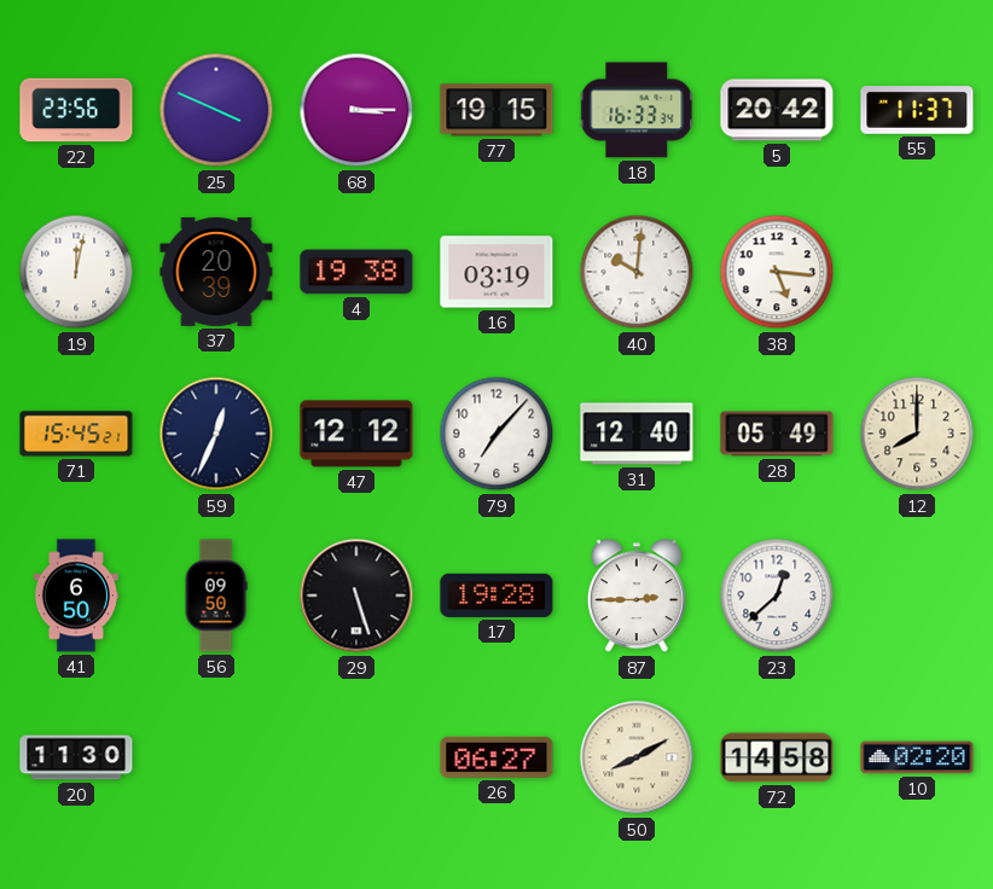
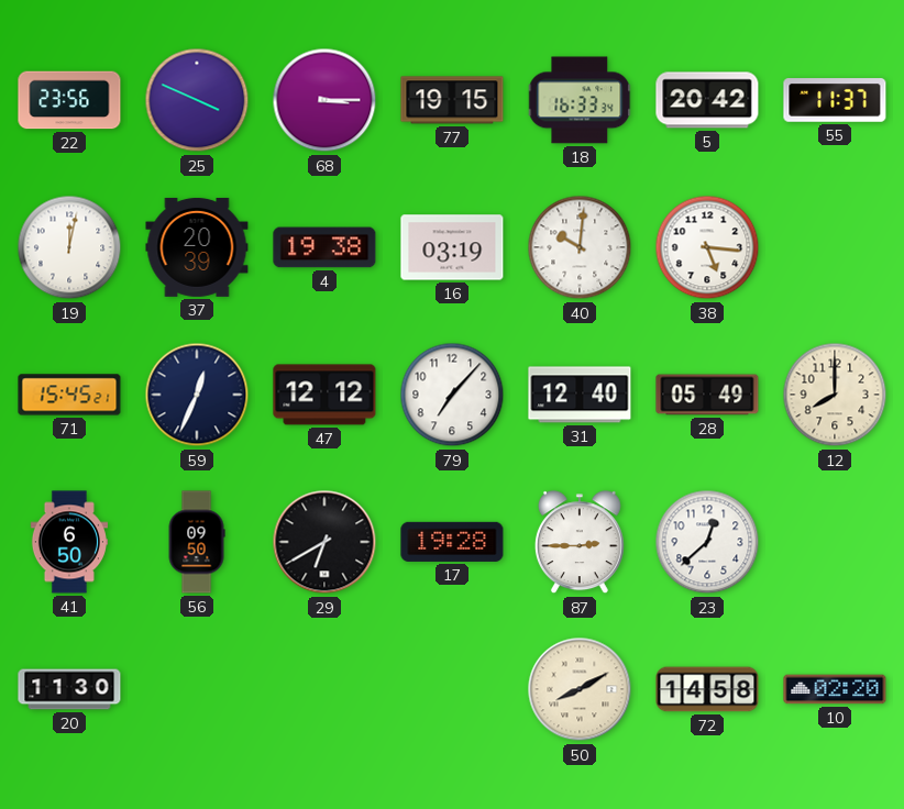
29: 5:27 -> 6:40 (324, 542)
26: 06:27 -> none (496, 757)
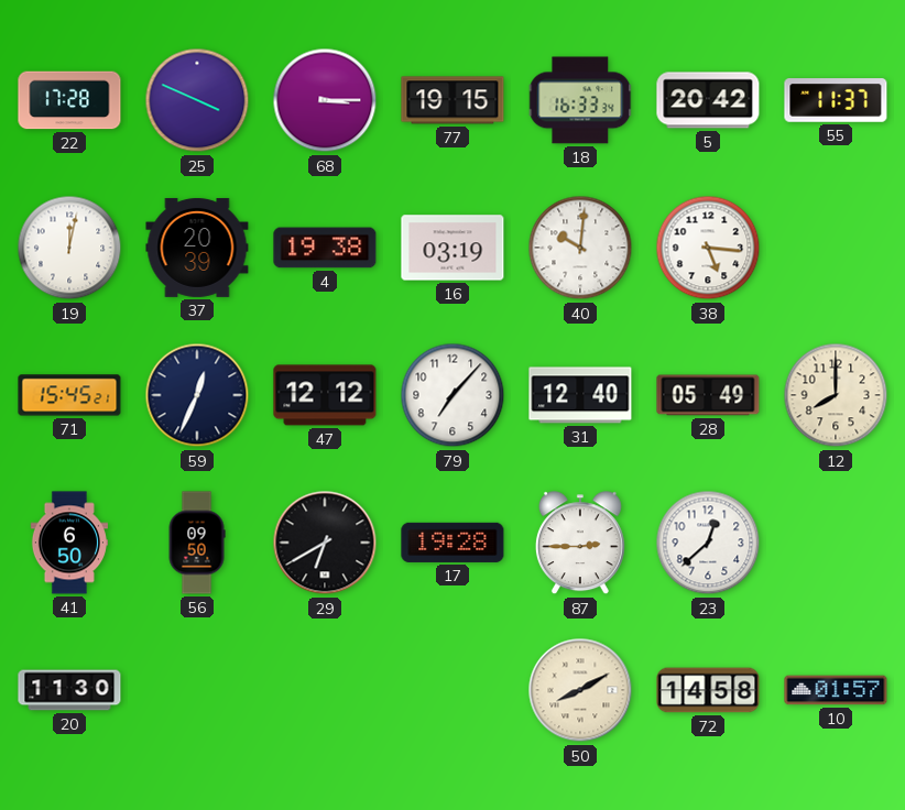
22: 23:56 -> 17:28 (69, 100)
10: 02:20 -> 01:57 (836, 690)
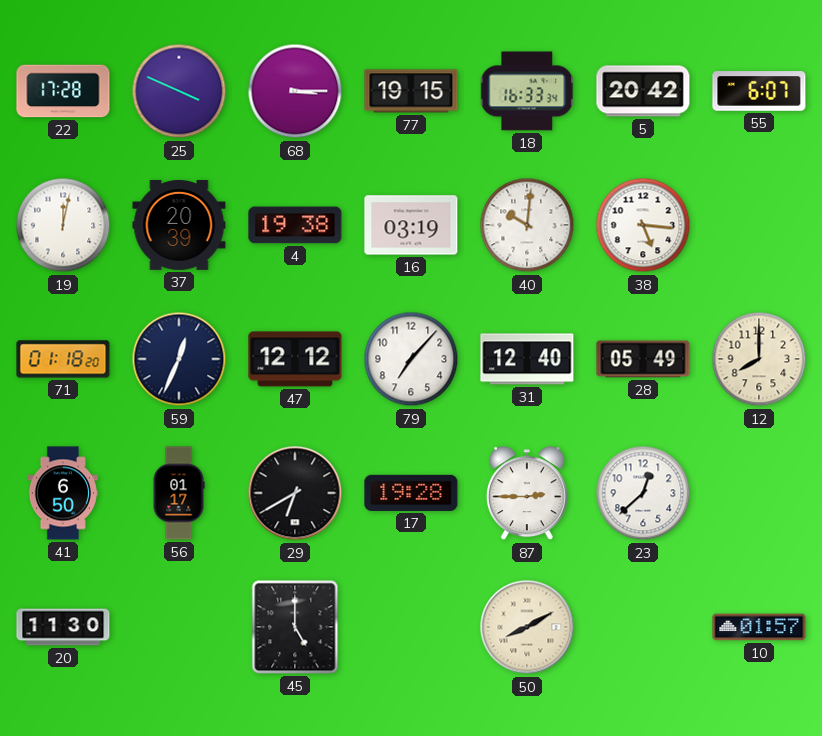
55: 11:37 -> 6:07 (759, 91)
71: 15:45 -> 01:18 (63, 359)
56: 09:50 -> 01:17 (179, 493)
45: none -> 5:00 (295, 627)
72: 14:58 -> none (708, 690)
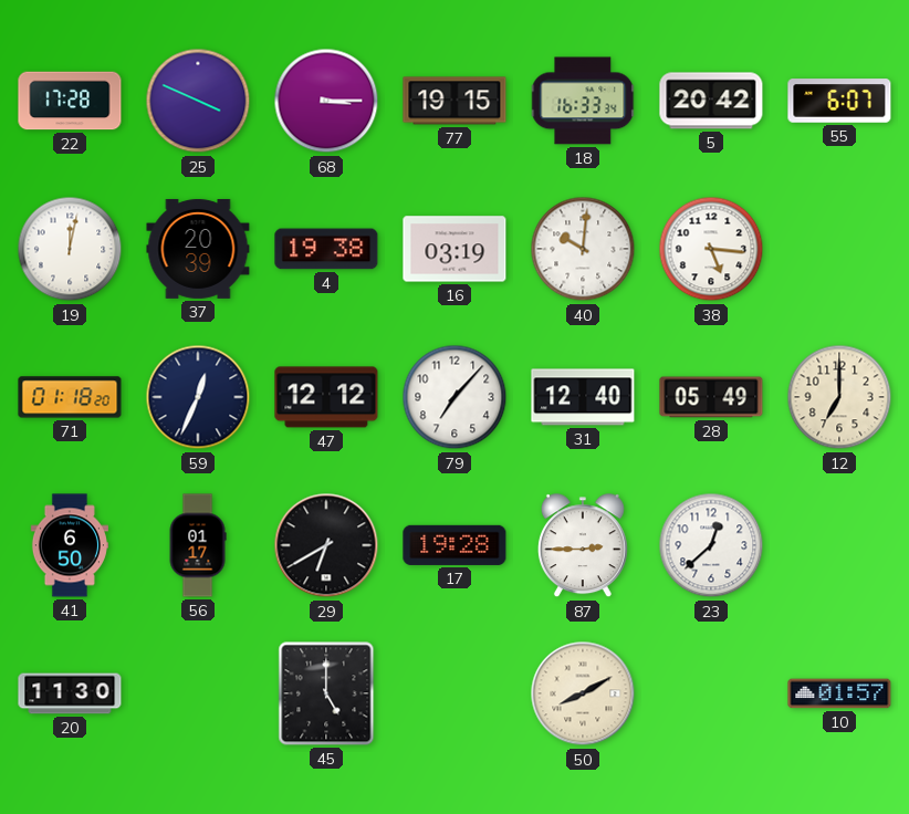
12: 8:00 -> 7:00 (839, 397)
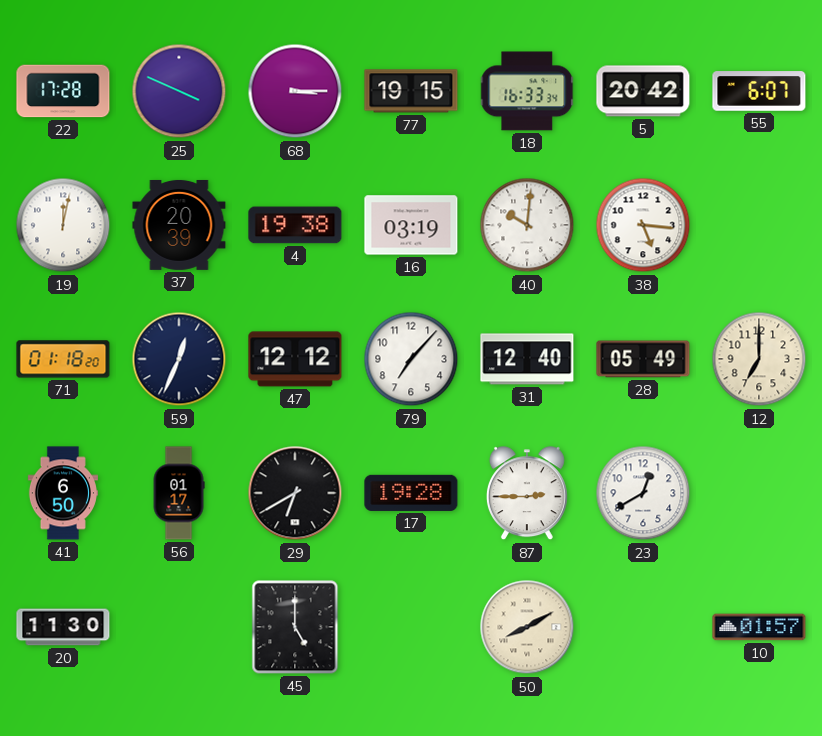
23: 12:38 -> 12:40 (643, 493)
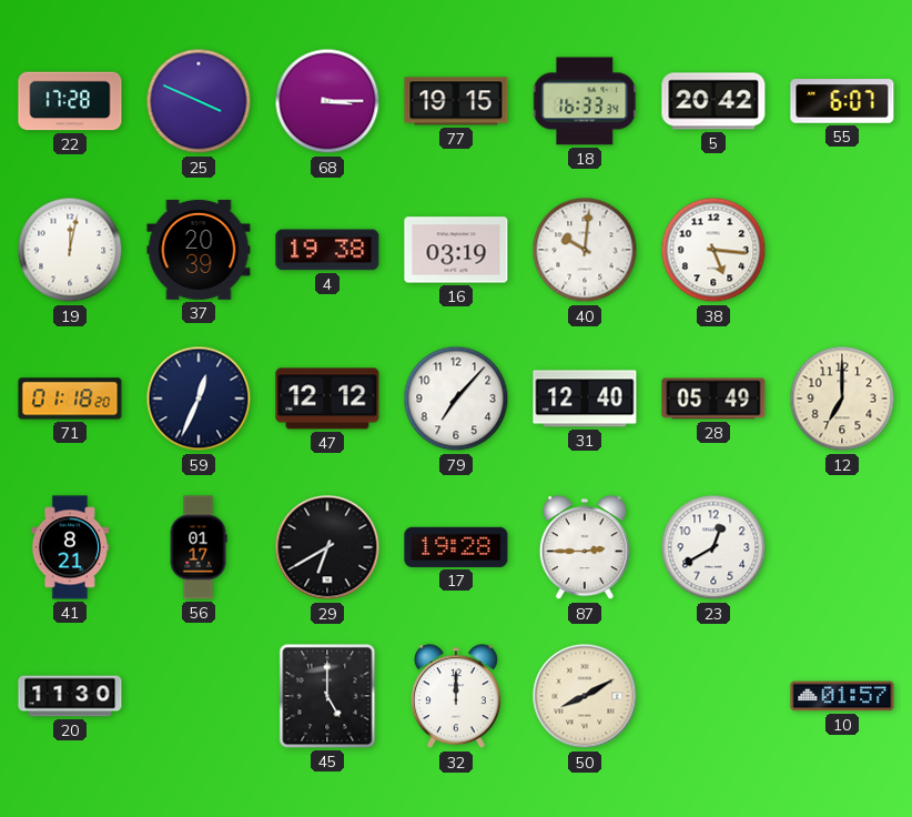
41: 6:50 -> 8:21 (70, 547)
32: none -> 12:00 (456, 697)
